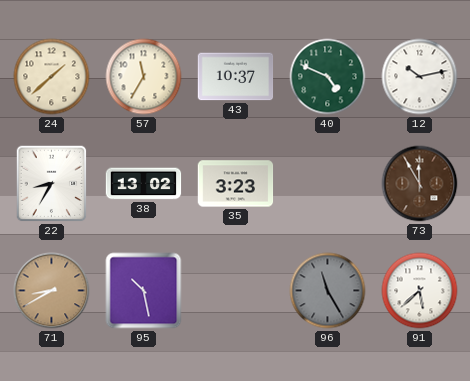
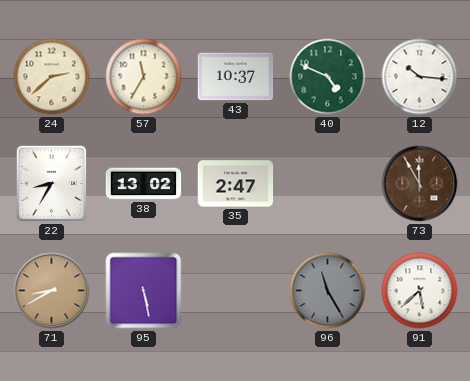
24: 1:38 -> 2:38 (52, 77)
12: 10:13 -> 10:16 (420, 77)
35: 3:23 -> 2:47 (236, 184)
95: 10:28 -> 5:28 (144, 291)
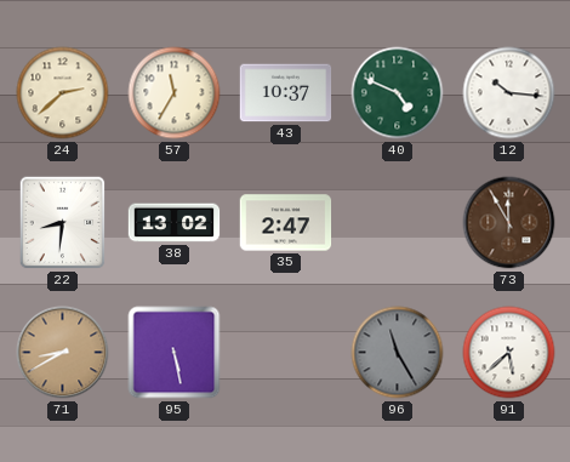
22: 8:35 -> 8:31 (63, 223)
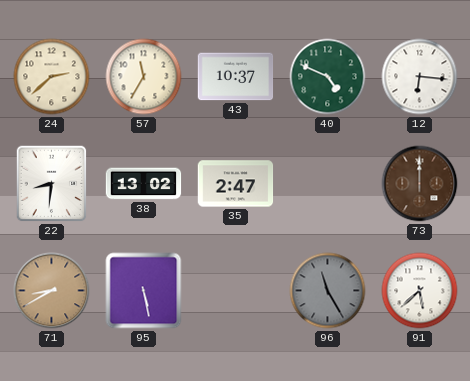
12: 10:16 -> 6:16 (420, 77)
73: 11:55 -> 12:00 (420, 184)
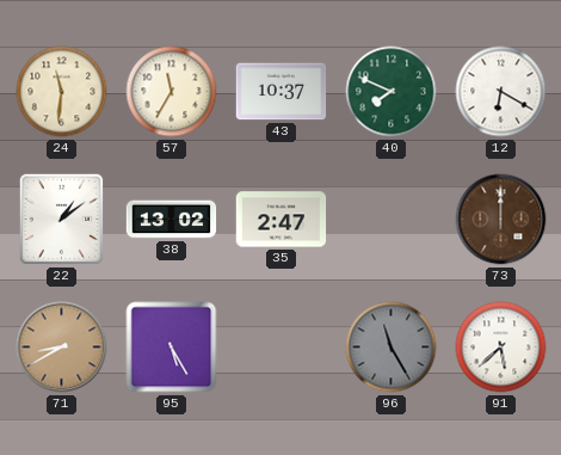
24: 2:38 -> 11:31 (62, 92)
40: 4:49 -> 7:49 (392, 92)
12: 6:16 -> 6:20 (501, 92)
22: 8:31 -> 1:09 (62, 220)
95: 5:28 -> 5:25 (172, 348)
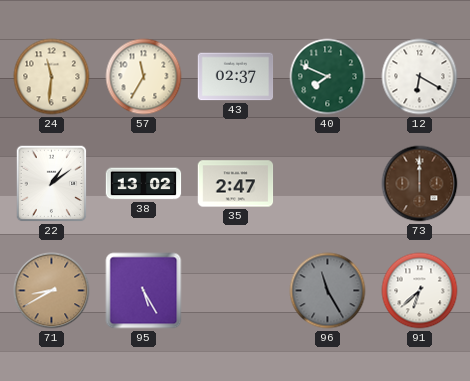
43: 10:37 -> 02:37 (236, 77)
91: 5:38 -> 6:38 (420, 291)
